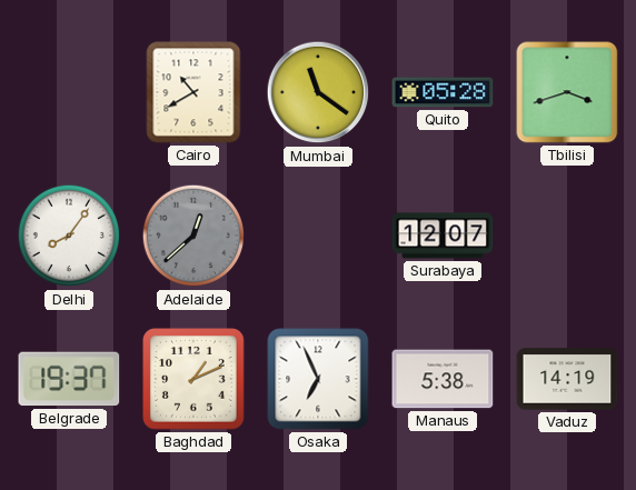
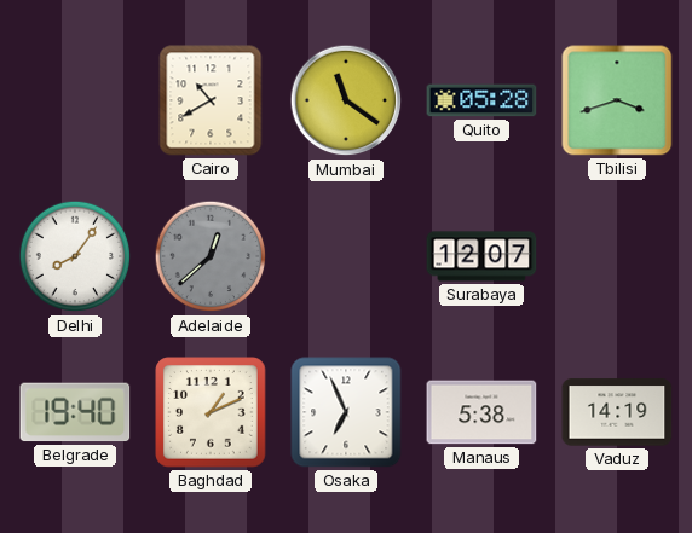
Belgrade: 19:37 -> 19:40 (75, 412)
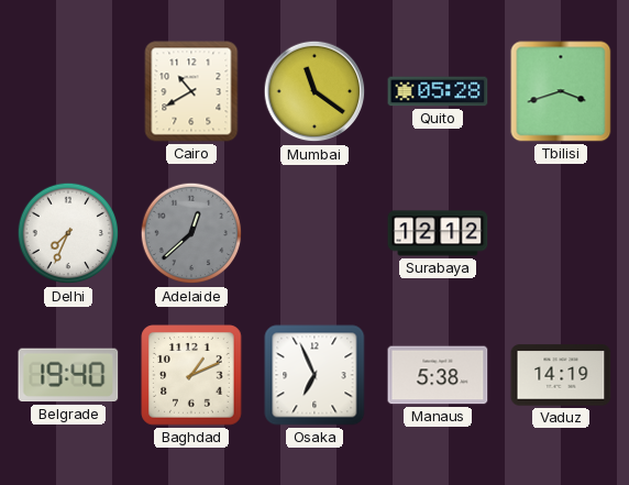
Delhi: 8:06 -> 7:34 (68, 233)
Surabaya: 12:07 -> 12:12 (438, 233)
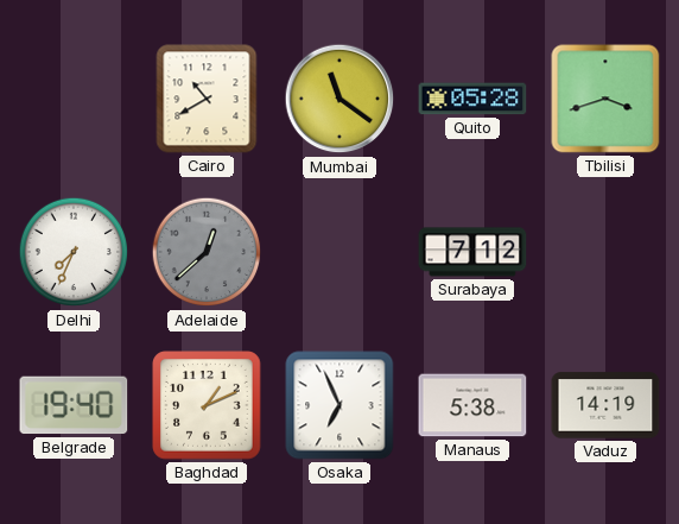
Surabaya: 12:12 -> 7:12 (472, 252)
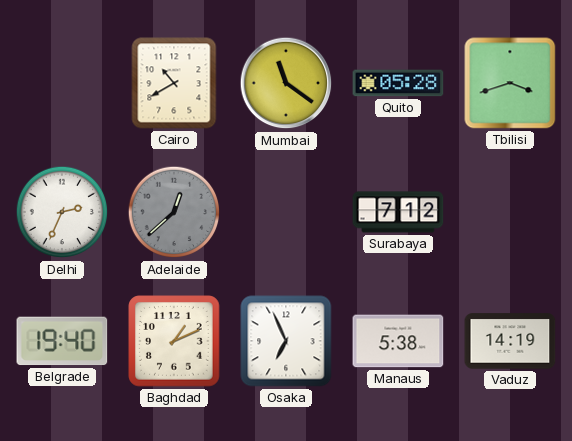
Delhi: 7:34 -> 2:34 (62, 212)
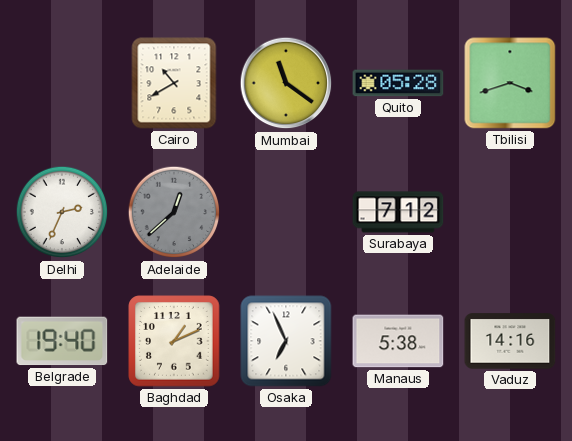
Vaduz: 14:19 -> 14:16 (510, 341)
